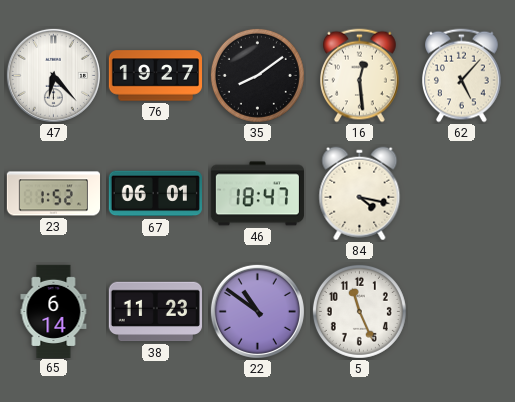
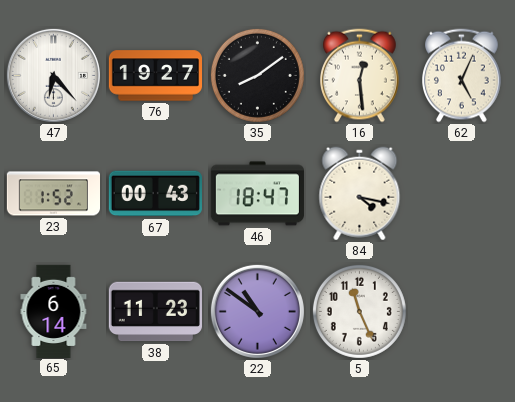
62: 5:07 -> 5:04 (462, 76)
67: 06:01 -> 00:43 (155, 194)
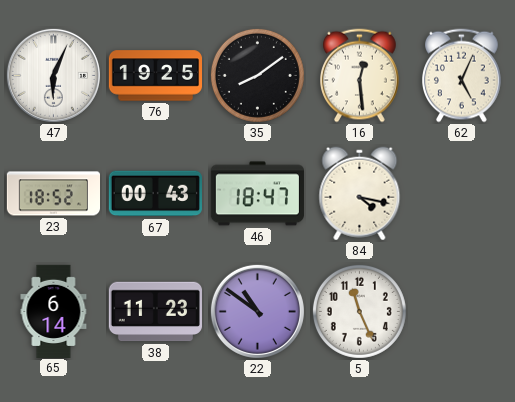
47: 6:23 -> 6:04 (53, 75)
76: 19:27 -> 19:25 (155, 76)
23: 1:52 -> 18:52 (53, 194)
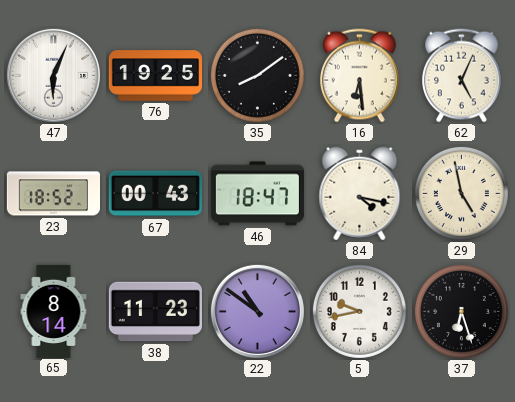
16: 12:29 -> 6:29 (360, 76)
29: none -> 4:58 (461, 193)
65: 6:14 -> 8:14 (54, 311)
5: 11:26 -> 9:43 (359, 311)
37: none -> 6:27 (461, 311)
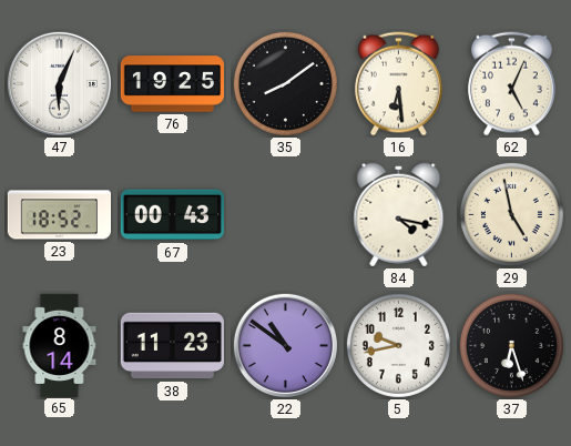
46: 18:47 -> none (257, 194)
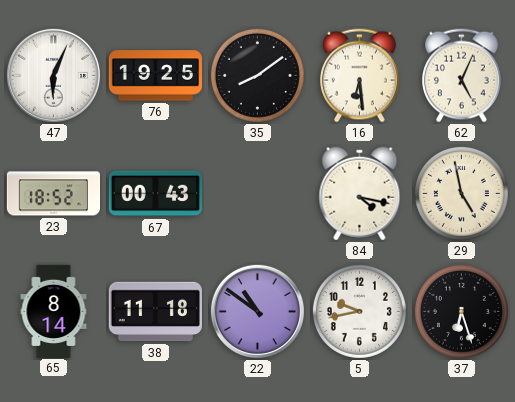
38: 11:23 -> 11:18 (155, 312)
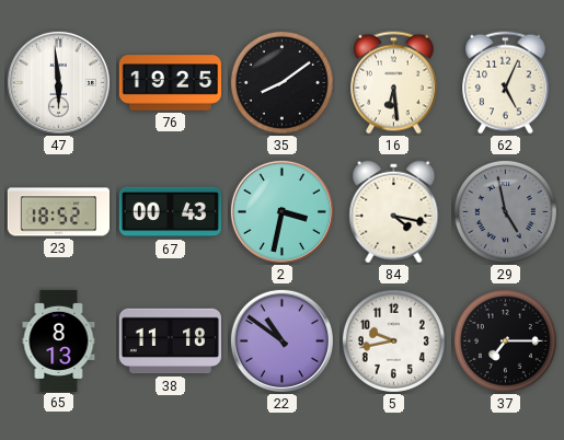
47: 6:04 -> 5:59 (58, 82)
2: none -> 3:32 (281, 211)
29 dial: cream -> grey (505, 211)
65: 8:14 -> 8:13 (59, 340)
37: 6:27 -> 7:15 (505, 340)
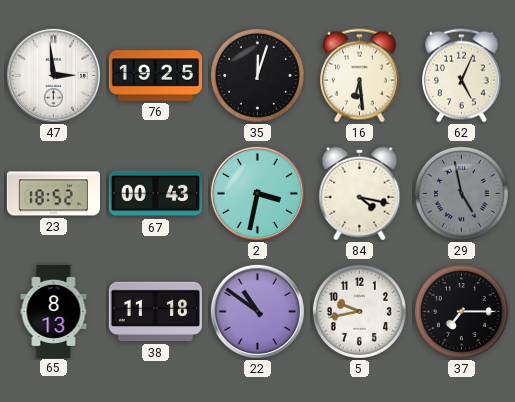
47: 5:59 -> 2:59 (53, 75)
35: 8:09 -> 12:03 (257, 75)
